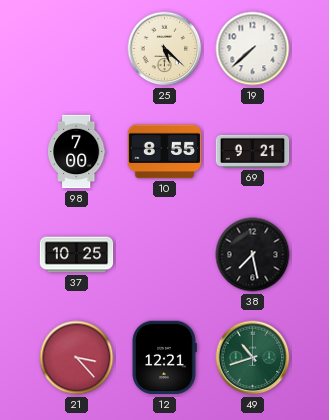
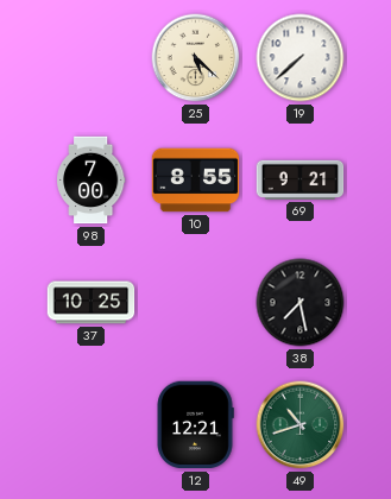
21: 3:23 -> none (77, 358)
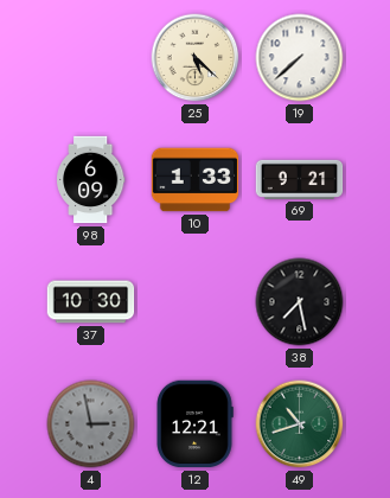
98: 7:00 -> 6:09 (91, 180)
10: 8:55 -> 1:33 (196, 180)
37: 10:25 -> 10:30 (91, 302)
4: none -> 2:58 (91, 424)
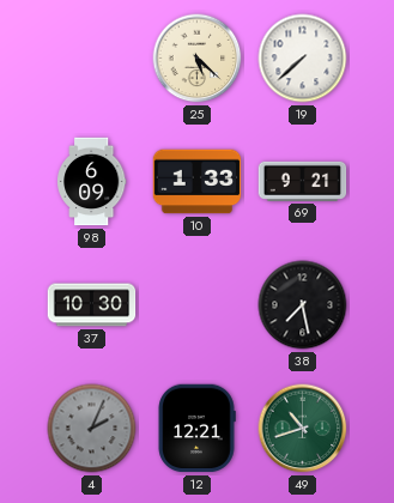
4: 2:58 -> 2:04 (92, 429)
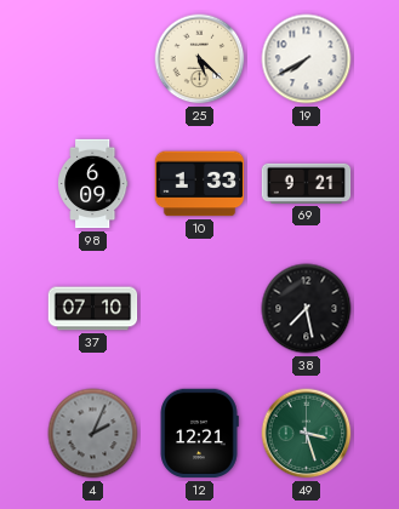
19: 7:38 -> 7:40 (307, 59)
37: 10:30 -> 07:10 (93, 309)
49: 10:42 -> 3:27 (307, 434)
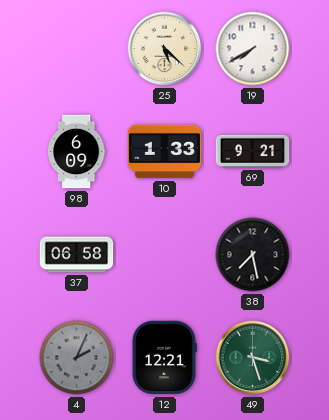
37: 07:10 -> 06:58 (77, 255)
